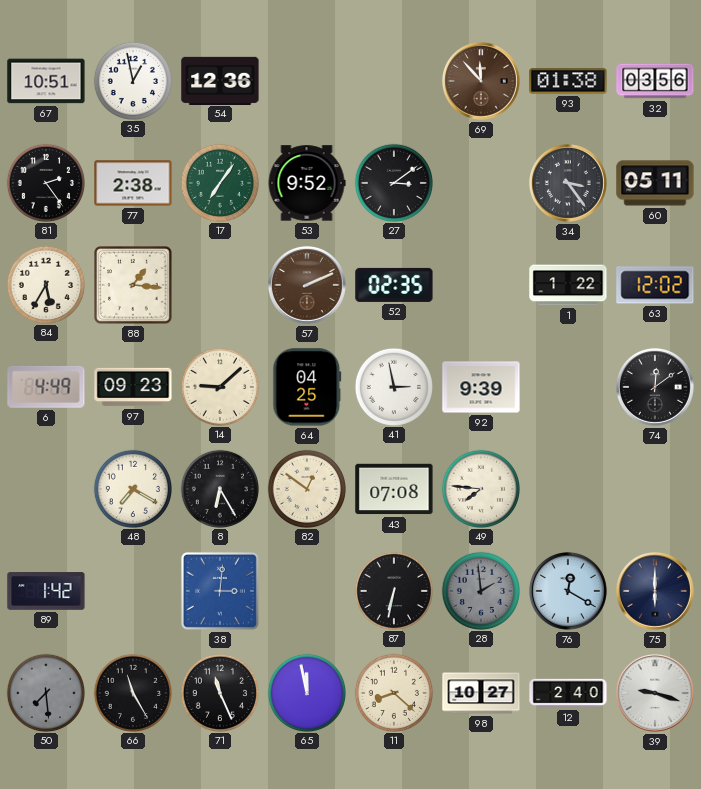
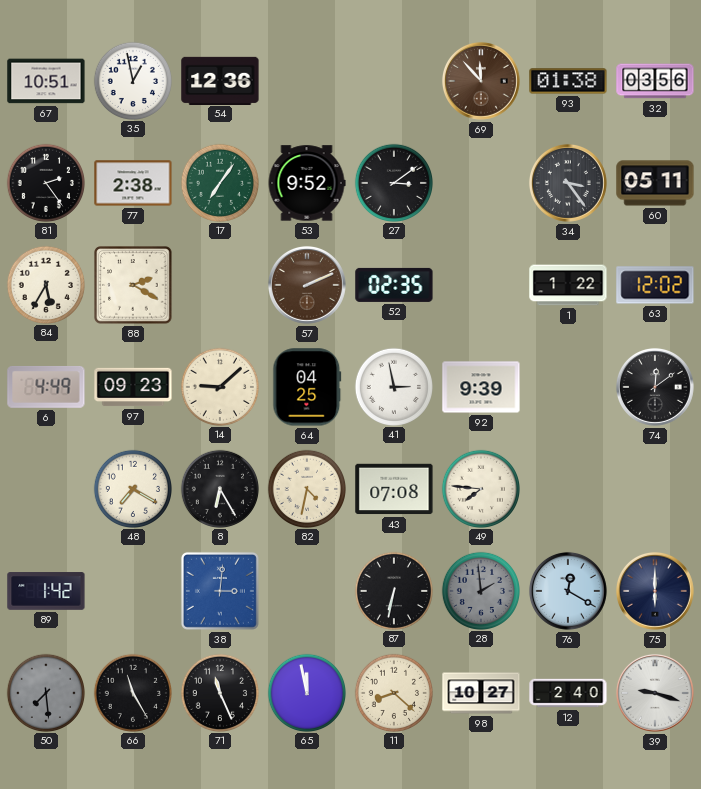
88: 1:16 -> 2:20 (133, 285)
82: 12:51 -> 4:32 (306, 488)
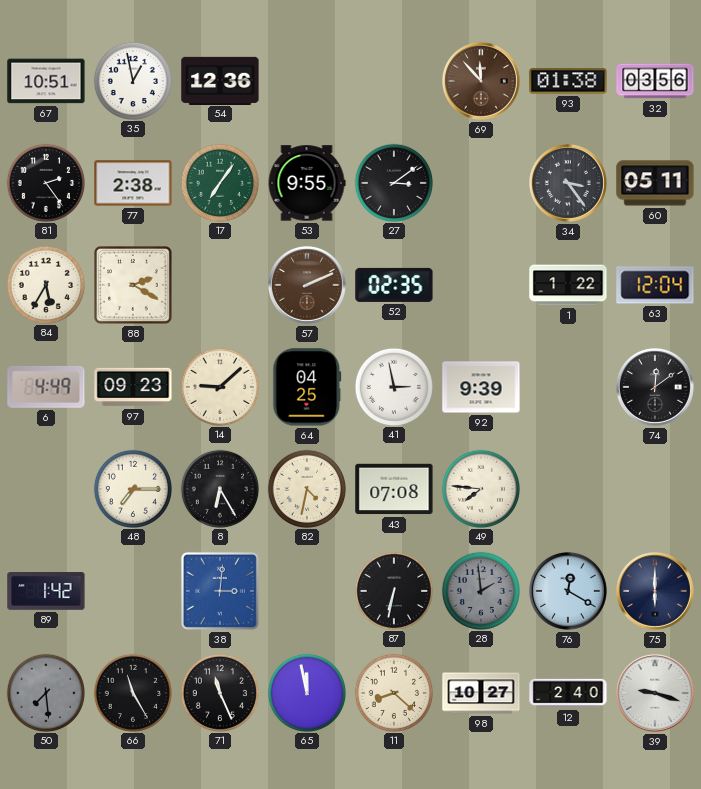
53: 9:52 -> 9:55 (307, 183)
63: 12:02 -> 12:04 (655, 285)
48: 7:20 -> 7:15 (132, 488)
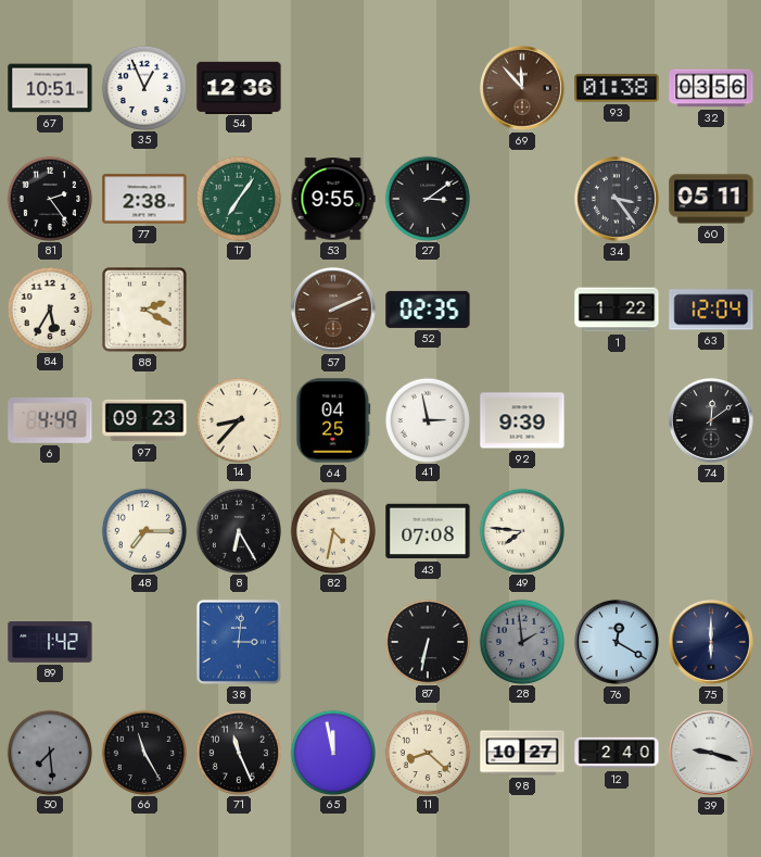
35: 12:58 -> 12:56 (143, 87)
14: 9:08 -> 8:37 (238, 419)
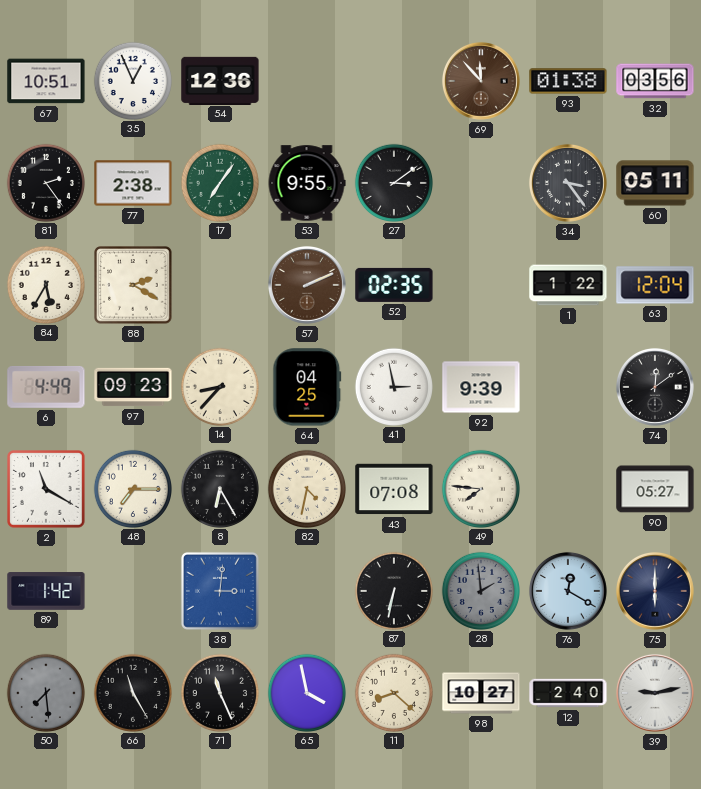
2: none -> 11:20 (46, 489)
90: none -> 05:27 (655, 489)
65: 11:58 -> 3:58 (306, 692)
39: 9:18 -> 9:13 (655, 693)
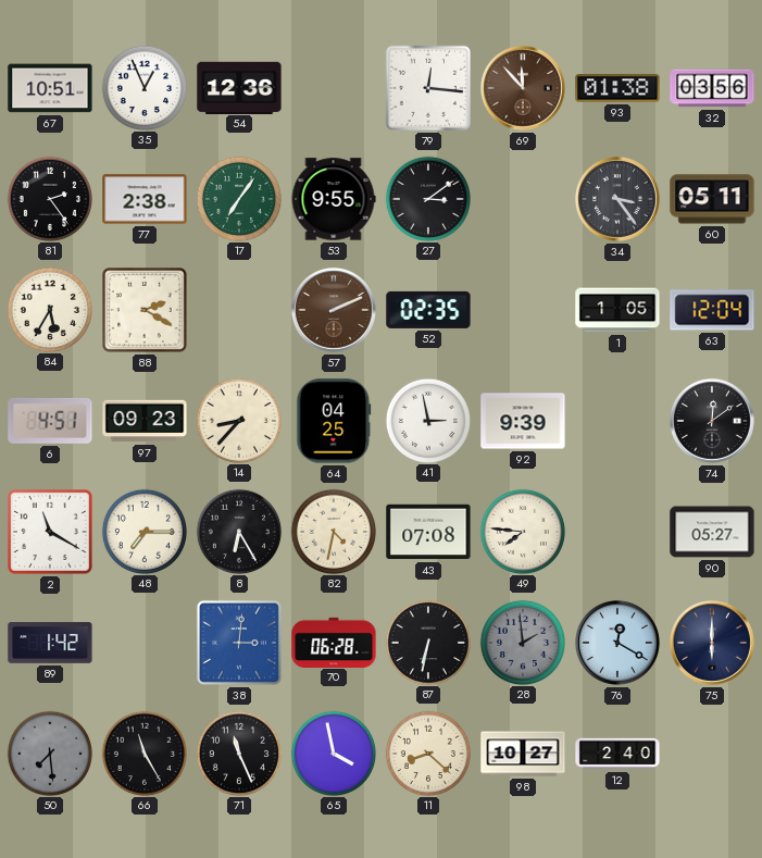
79: none -> 12:16 (428, 88)
1: 1:22 -> 1:05 (617, 310)
6: 4:49 -> 4:51 (50, 421)
70: none -> 06:28 (334, 642)
39: 9:13 -> none (655, 693)
